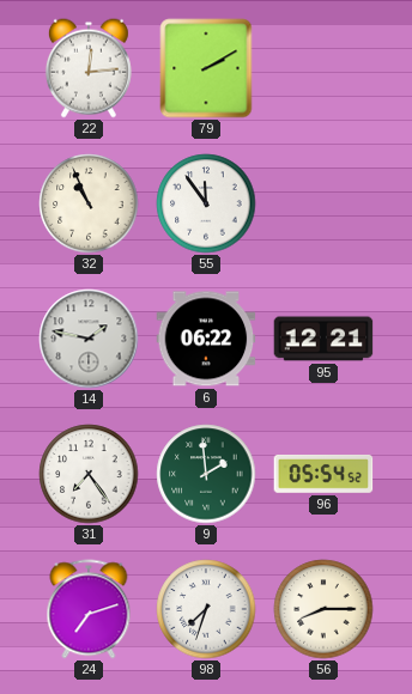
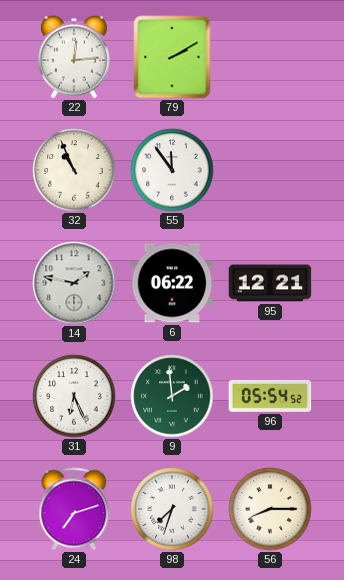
31: 7:24 -> 6:26 (74, 396)
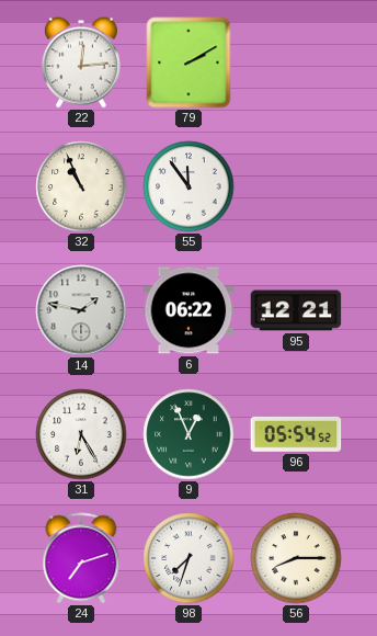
31: 6:26 -> 6:25 (81, 434)
9: 1:59 -> 12:56 (188, 434)
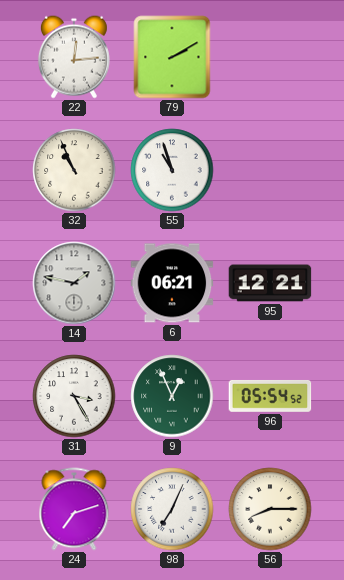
55: 11:54 -> 10:57 (172, 170)
6: 06:22 -> 06:21 (172, 283)
31: 6:25 -> 3:25 (74, 396)
98: 7:33 -> 7:04 (172, 509)
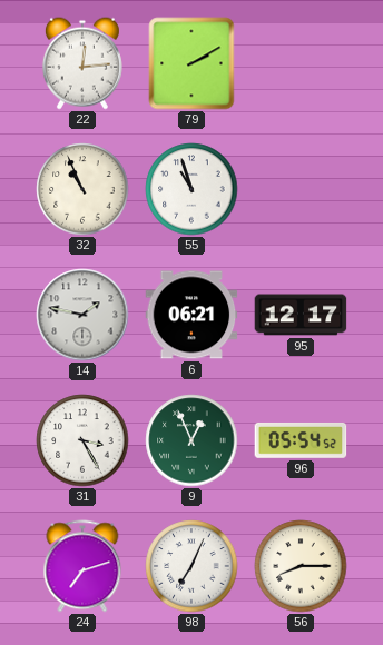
95: 12:21 -> 12:17 (301, 315)
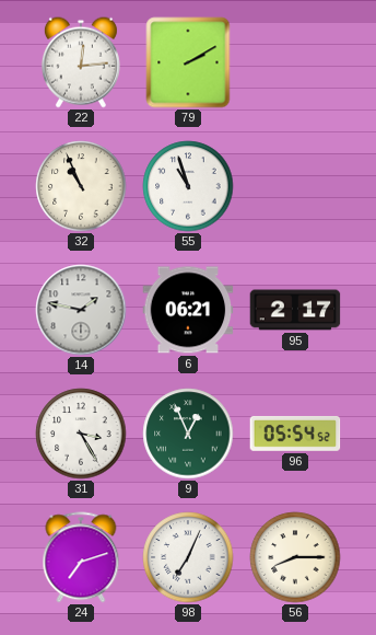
95: 12:17 -> 2:17 (295, 310)
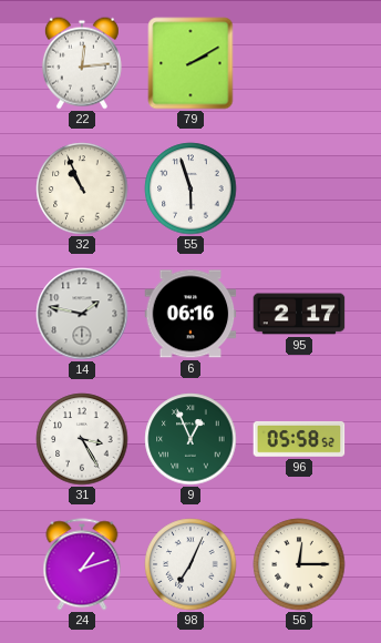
55: 10:57 -> 5:57 (190, 188)
6: 06:21 -> 06:16 (190, 314)
96: 05:54 -> 05:58 (299, 439)
24: 7:12 -> 1:12 (82, 564)
56: 8:15 -> 12:15 (299, 564)
